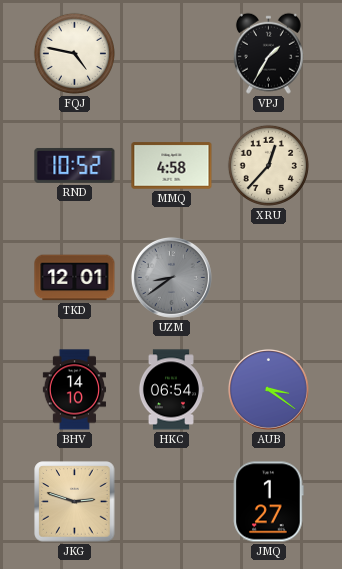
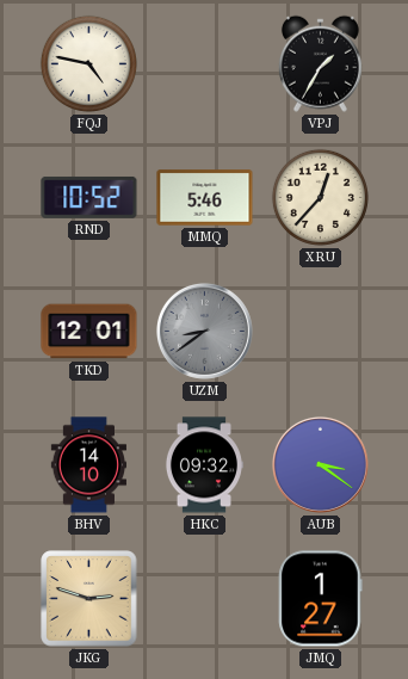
MMQ: 4:58 -> 5:46 (205, 198)
HKC: 06:54 -> 09:32 (204, 465)
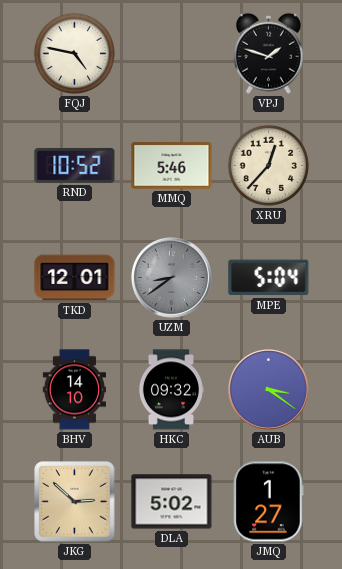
VPJ: 1:35 -> 1:48 (268, 53)
MPE: none -> 5:04 (269, 278)
JKG: 2:48 -> 2:52 (75, 502)
DLA: none -> 5:02 (172, 502)
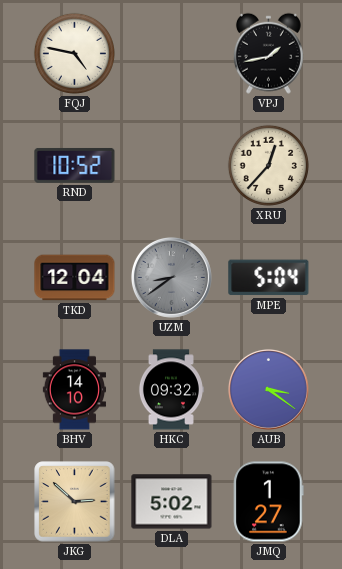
VPJ: 1:48 -> 1:43 (268, 53)
MMQ: 5:46 -> none (172, 166)
TKD: 12:01 -> 12:04 (75, 278)
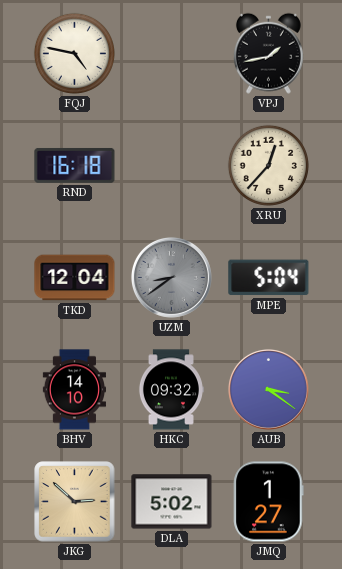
RND: 10:52 -> 16:18 (75, 166)
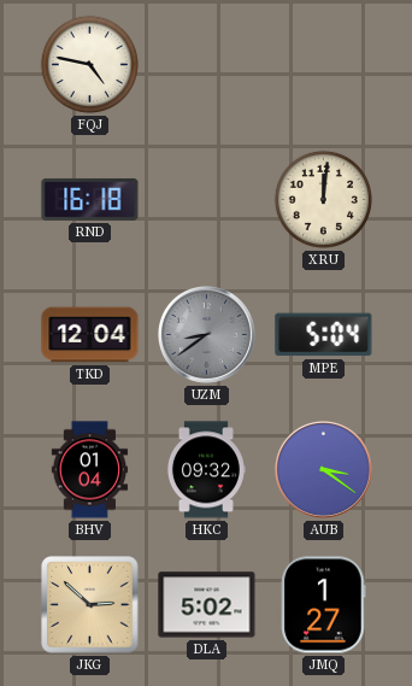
VPJ: 1:43 -> none (268, 53)
XRU: 12:37 -> 12:01 (323, 199)
BHV: 14:10 -> 01:04 (89, 470)
